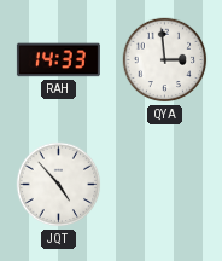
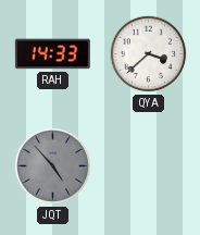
QYA: 2:59 -> 3:38 (149, 54)
JQT dial: white -> grey (53, 166)
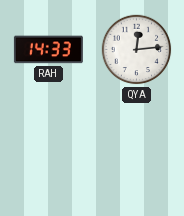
QYA: 3:38 -> 12:14 (137, 50)
JQT: 4:53 -> none (53, 166)
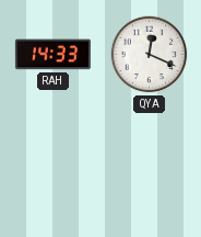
QYA: 12:14 -> 12:19 (150, 55)
